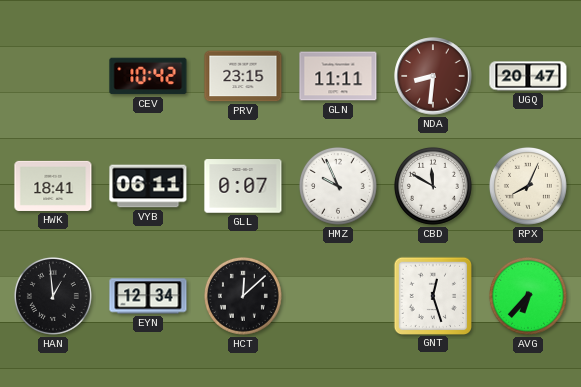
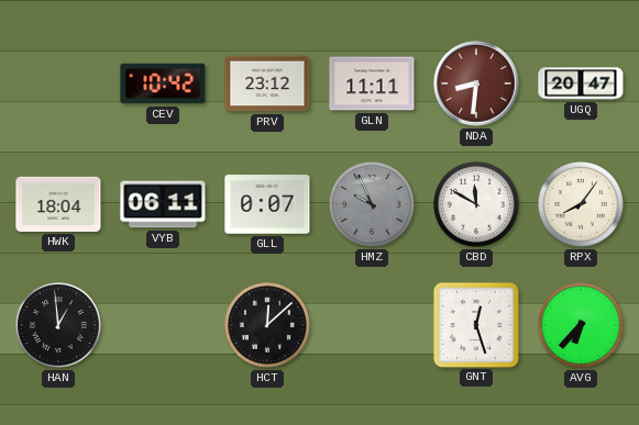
PRV: 23:15 -> 23:12 (267, 83)
HWK: 18:41 -> 18:04 (58, 204)
HMZ dial: white -> grey (372, 204)
RPX: 8:04 -> 8:06 (581, 204)
EYN: 12:34 -> none (148, 296)
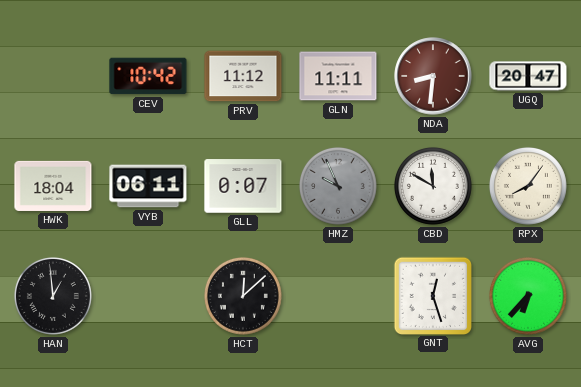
PRV: 23:12 -> 11:12 (243, 76)
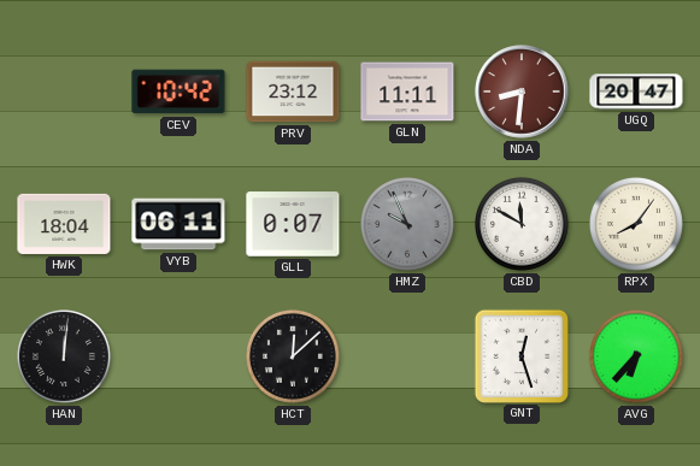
PRV: 11:12 -> 23:12 (293, 92)
HAN: 12:59 -> 12:01 (64, 356)
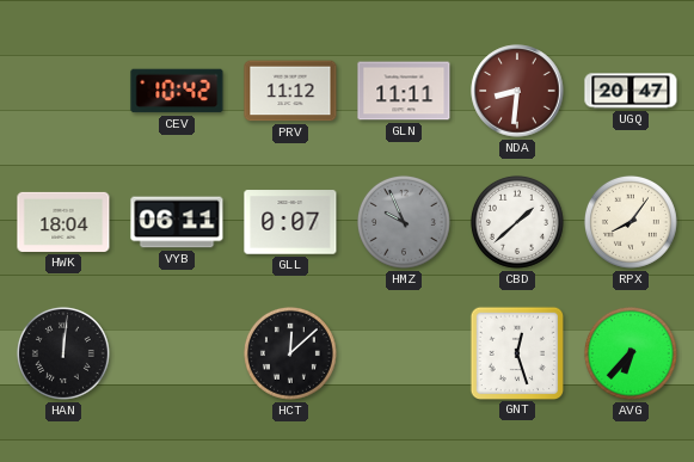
PRV: 23:12 -> 11:12 (290, 91)
CBD: 11:50 -> 1:38 (517, 222)
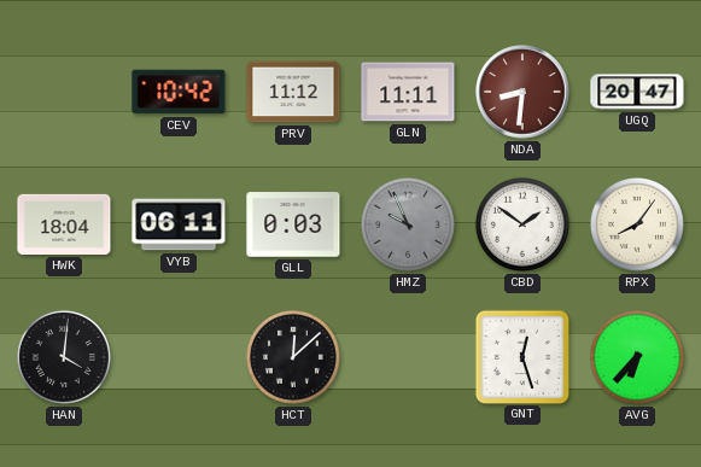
GLL: 0:07 -> 0:03 (293, 224)
CBD: 1:38 -> 1:51 (522, 224)
HAN: 12:01 -> 4:01 (64, 357)
